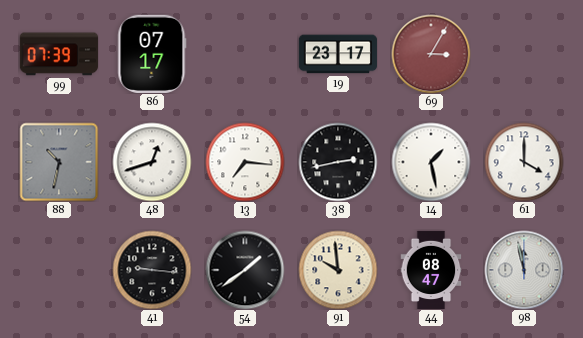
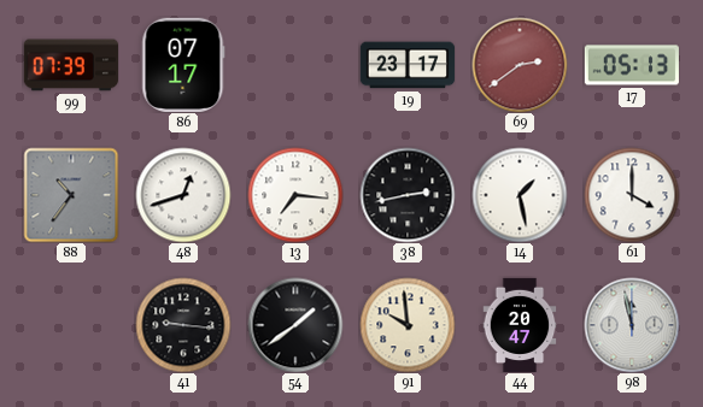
69: 3:05 -> 2:39 (520, 65)
17: none -> 05:13 (632, 65)
88: 10:32 -> 10:36 (71, 195)
44: 08:47 -> 20:47 (520, 324)
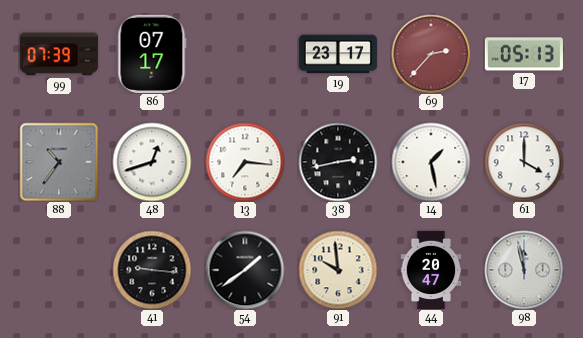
69: 2:39 -> 2:37 (431, 54)
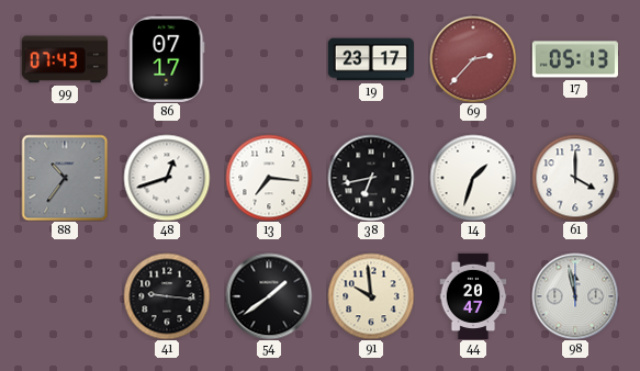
99: 07:39 -> 07:43 (65, 59)
38: 2:43 -> 6:43 (371, 178)
14: 1:28 -> 1:33 (473, 178)
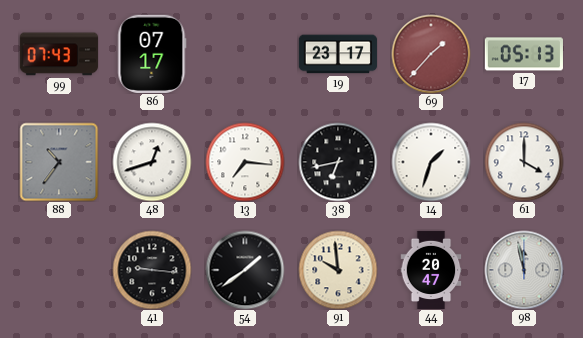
69: 2:37 -> 1:37 (431, 54)
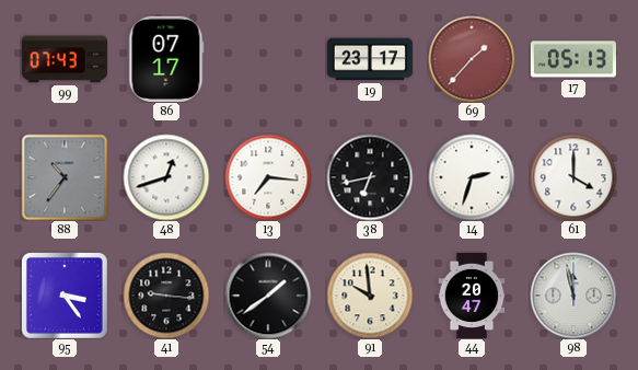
14: 1:33 -> 2:33 (472, 177)
95: none -> 3:24 (65, 296)
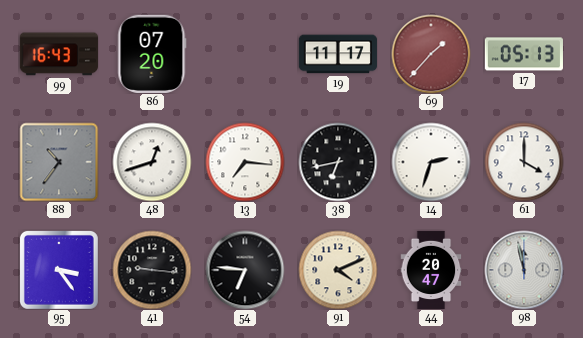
99: 07:43 -> 16:43 (59, 54)
86: 07:17 -> 07:20 (152, 54)
19: 23:17 -> 11:17 (338, 54)
54: 1:39 -> 6:46 (245, 270)
91: 9:59 -> 4:11 (338, 270)
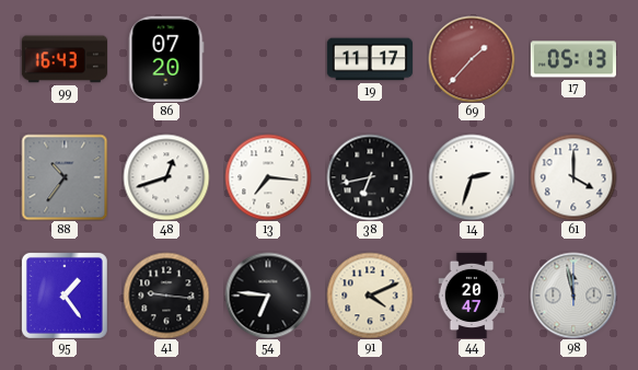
95: 3:24 -> 1:24 (65, 296)
